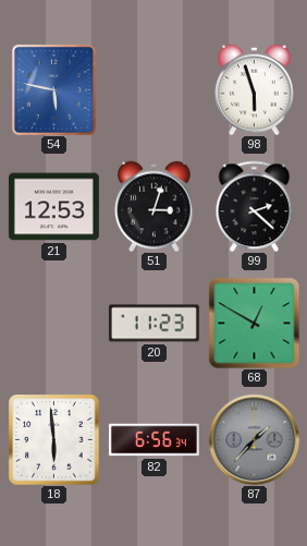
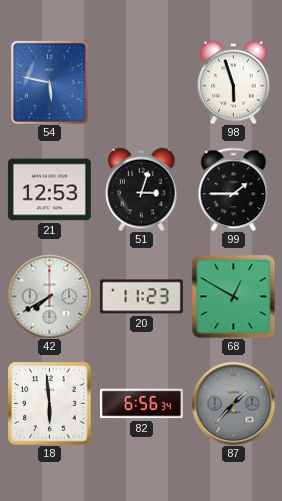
99: 2:22 -> 1:45 (234, 189)
42: none -> 7:40 (49, 296)
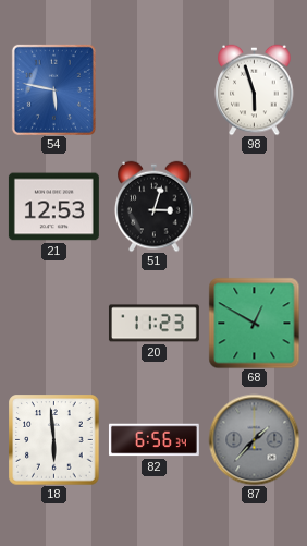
99: 1:45 -> none (234, 189)
42: 7:40 -> none (49, 296)
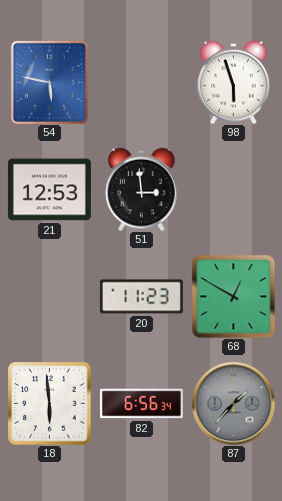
51: 3:03 -> 2:59 (142, 189)
